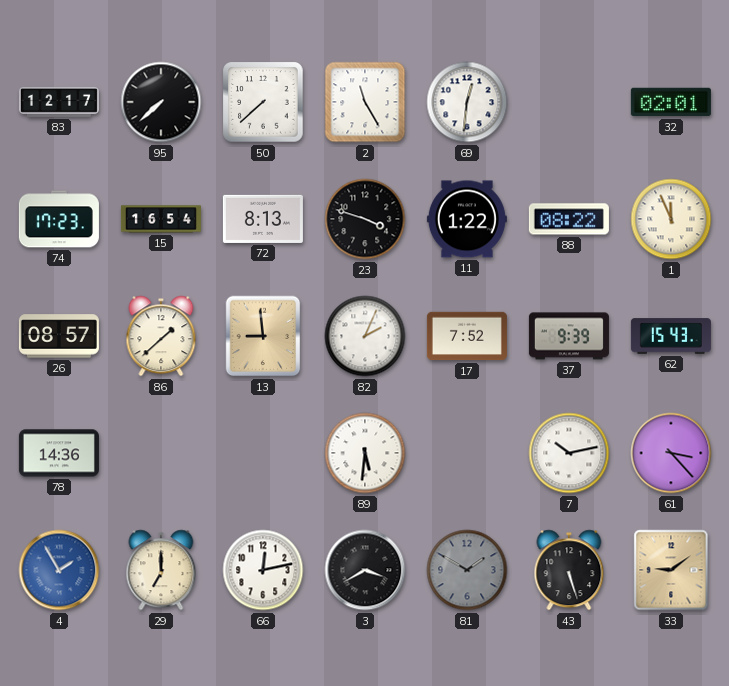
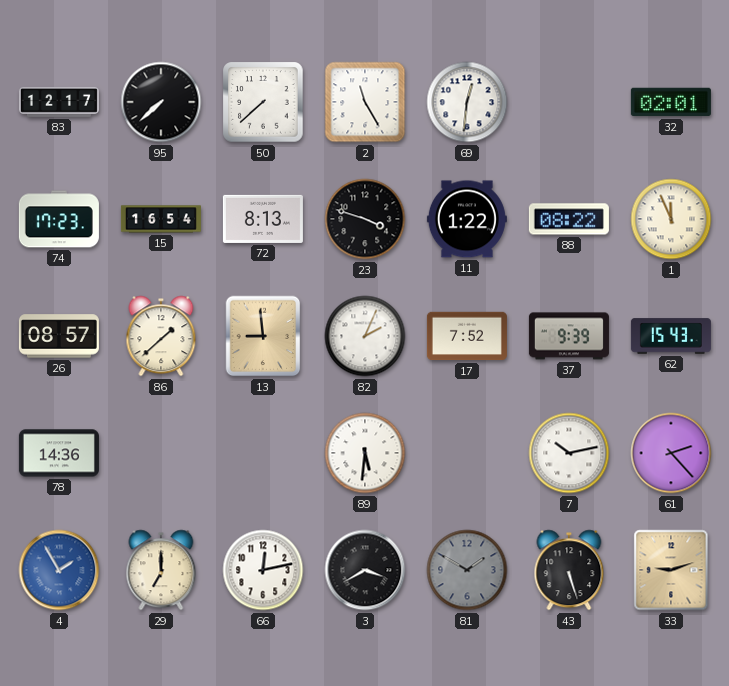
61: 3:23 -> 2:23 (671, 453)
33: 9:09 -> 9:12 (671, 570)
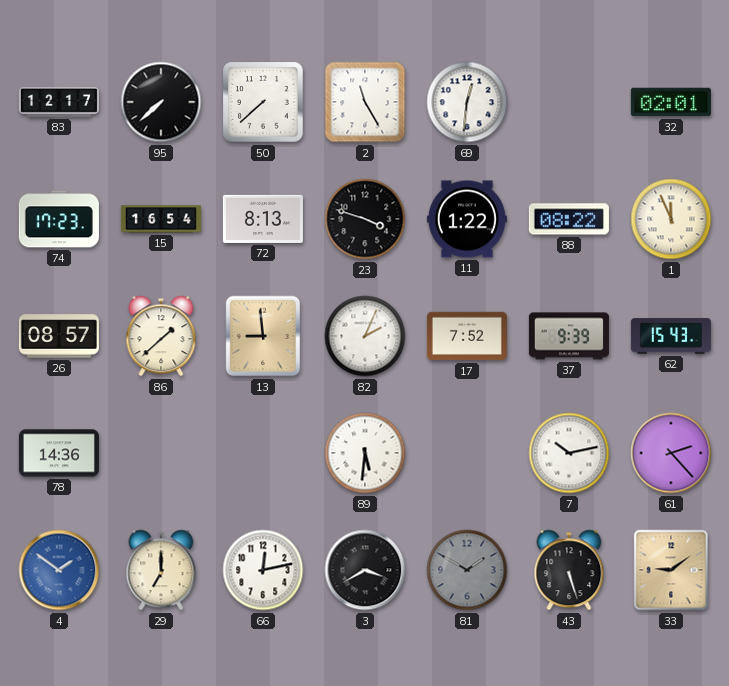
4: 1:55 -> 1:51 (59, 570)
33: 9:12 -> 9:09 (671, 570)
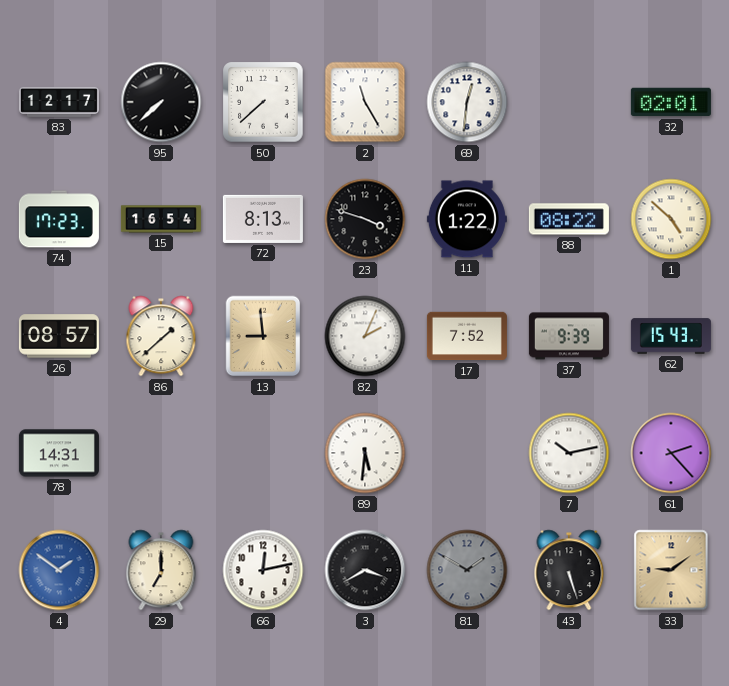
1: 11:56 -> 4:52 (671, 219)
78: 14:36 -> 14:31 (59, 453)
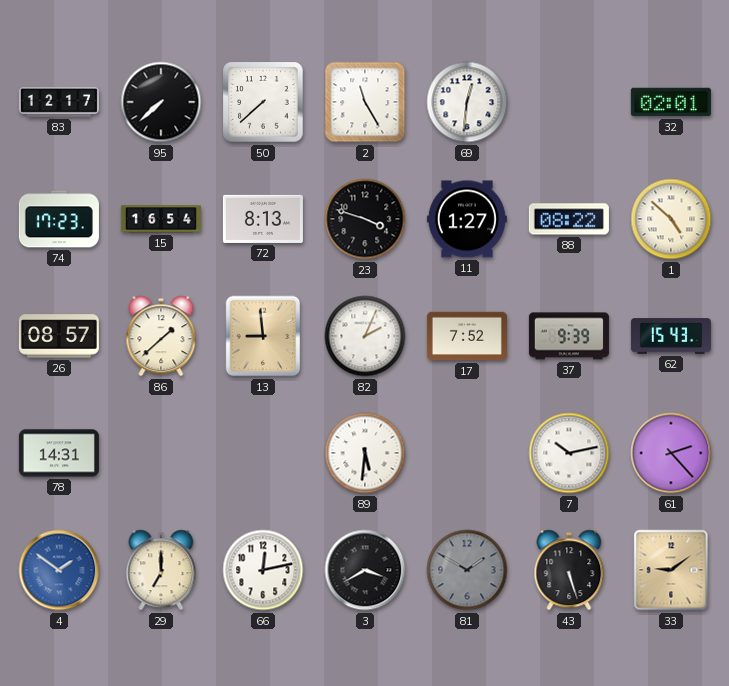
11: 1:22 -> 1:27 (467, 219)
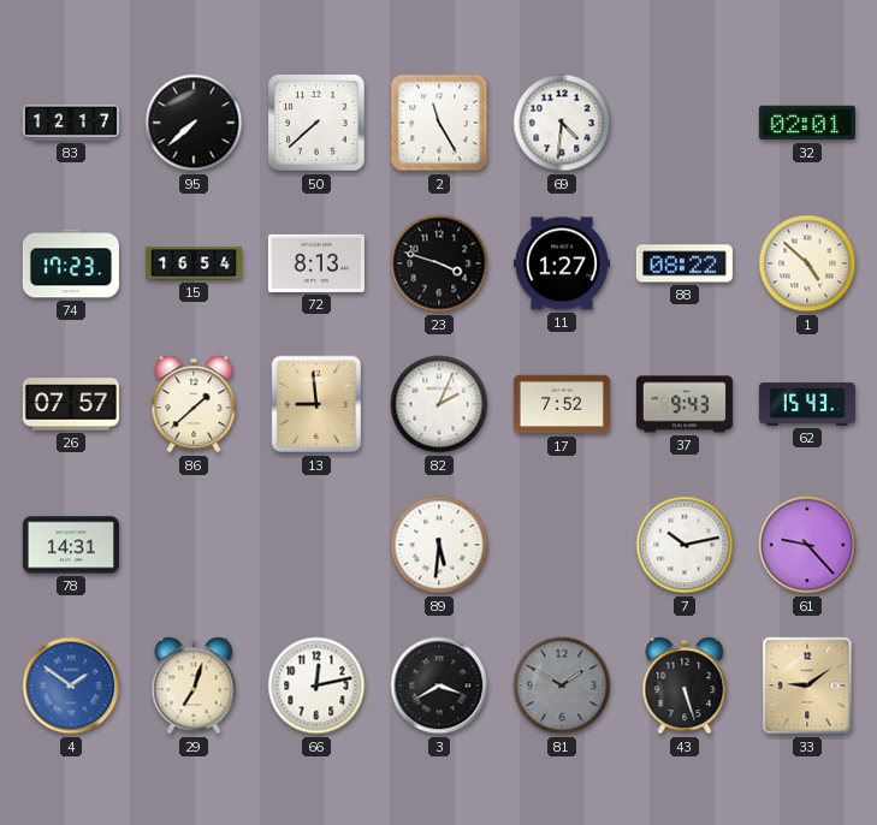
69: 12:31 -> 4:31 (562, 123)
26: 08:57 -> 07:57 (71, 404)
37: 9:39 -> 9:43 (685, 404)
61: 2:23 -> 9:23 (807, 545)
29: 7:00 -> 7:03 (194, 685)
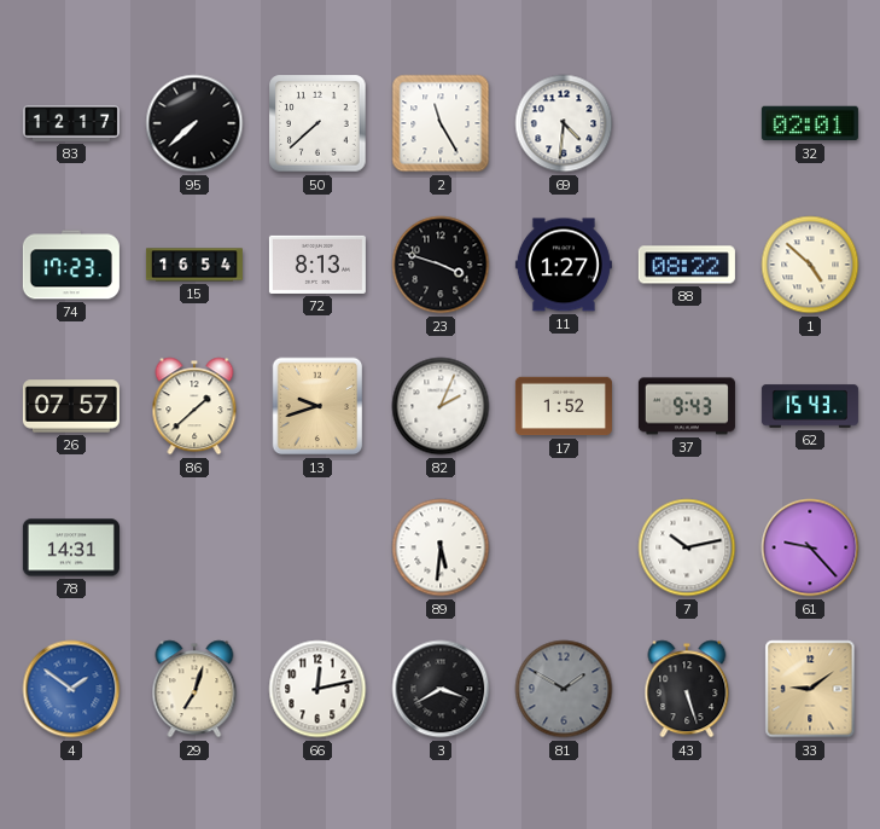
13: 8:59 -> 9:42 (317, 406)
17: 7:52 -> 1:52 (564, 406)
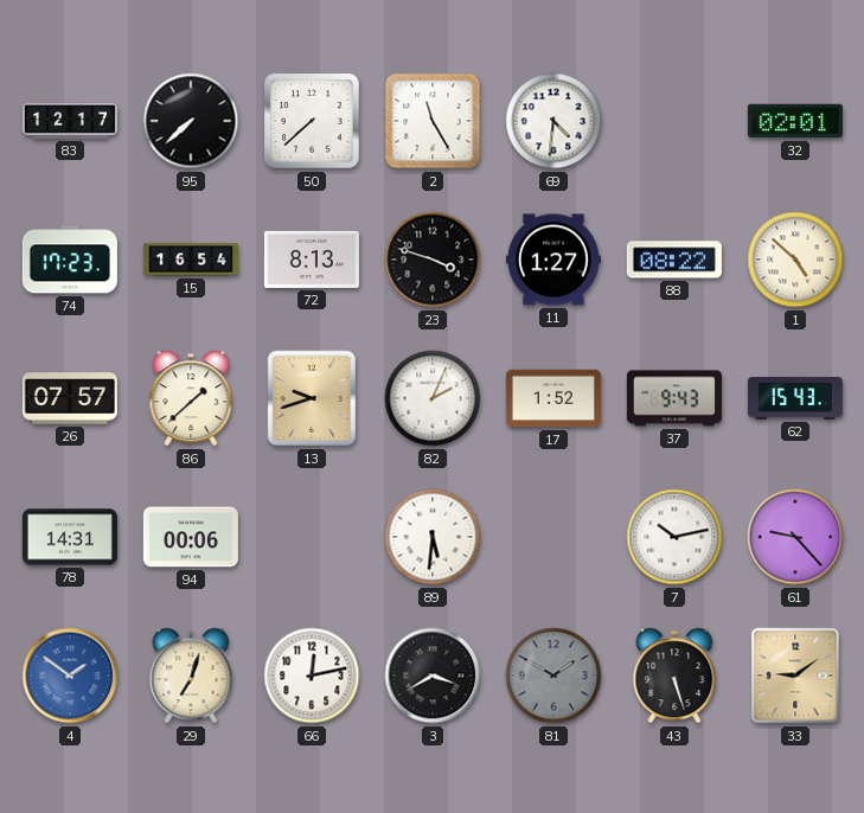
94: none -> 00:06 (191, 537)
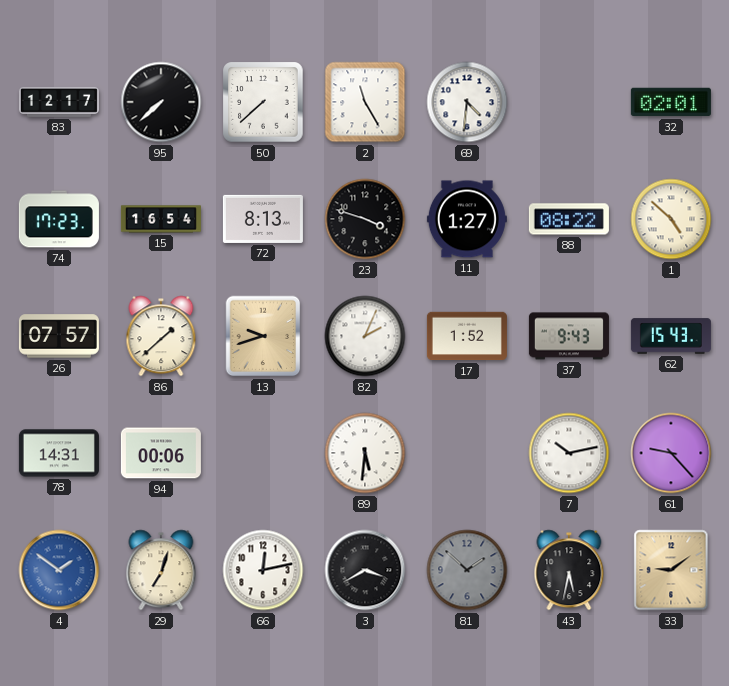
81: 1:50 -> 1:52 (467, 570)
43: 5:27 -> 5:32 (569, 570)
